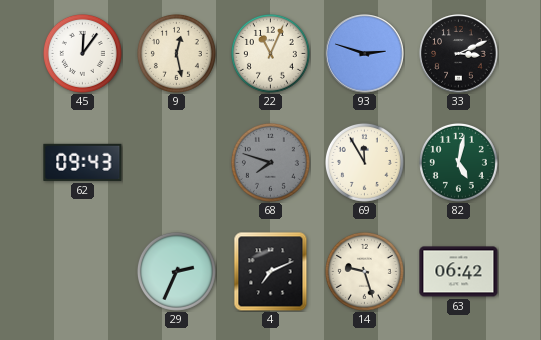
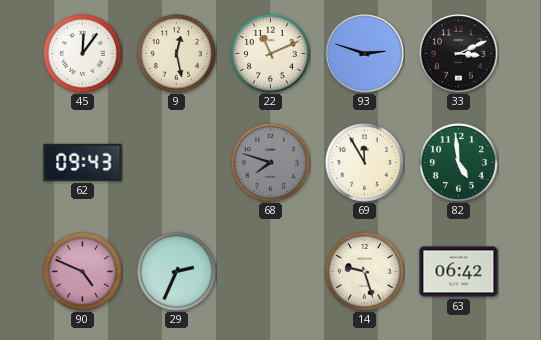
22: 11:04 -> 11:11 (270, 53)
82: 5:02 -> 4:59 (458, 162)
90: none -> 4:49 (82, 271)
4: 7:11 -> none (271, 272)
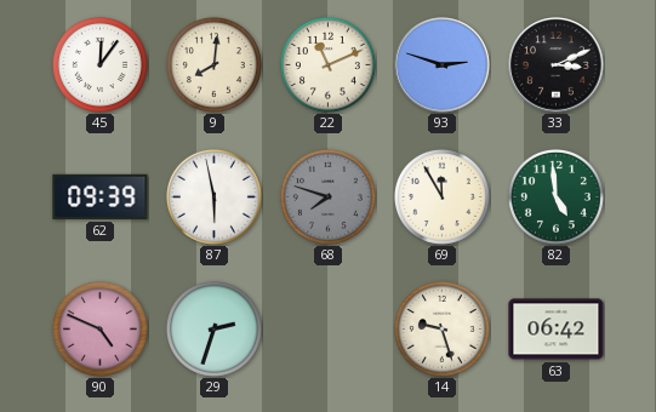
9: 12:28 -> 8:01 (213, 64)
62: 09:43 -> 09:39 (101, 196)
87: none -> 5:58 (213, 196)
29: 2:34 -> 2:33 (213, 328)
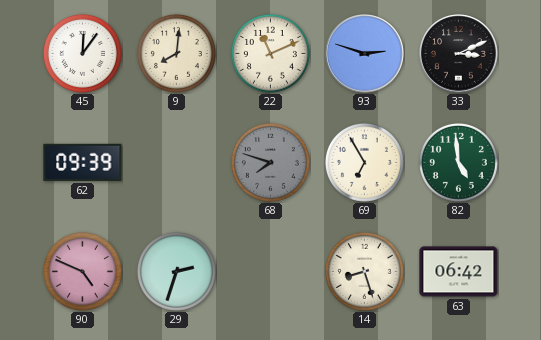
87: 5:58 -> none (213, 196)
69: 11:55 -> 6:55 (364, 162)
14: 9:27 -> 8:27 (364, 271)
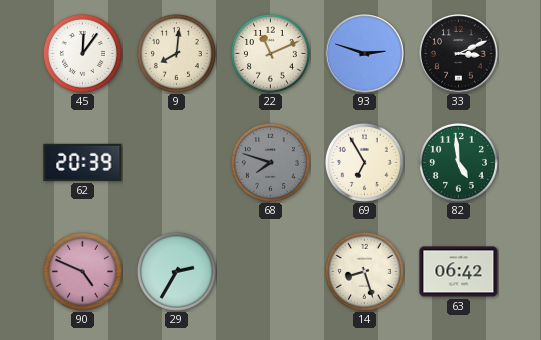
62: 09:39 -> 20:39 (83, 162)
29: 2:33 -> 2:35 (176, 271)
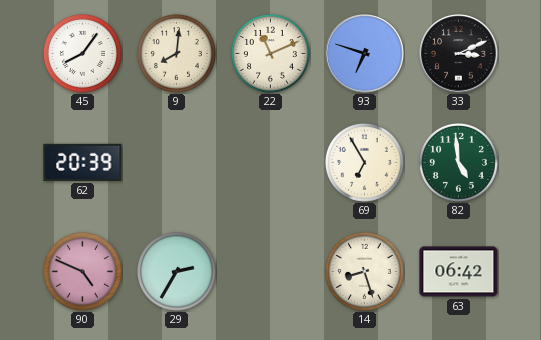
45: 12:06 -> 8:06 (82, 53)
93: 2:48 -> 6:48 (365, 54)
68: 7:48 -> none (270, 162)
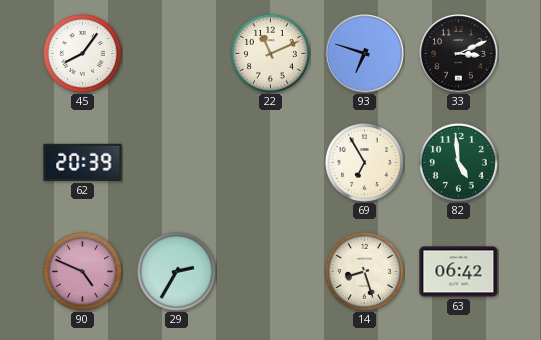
9: 8:01 -> none (176, 53)
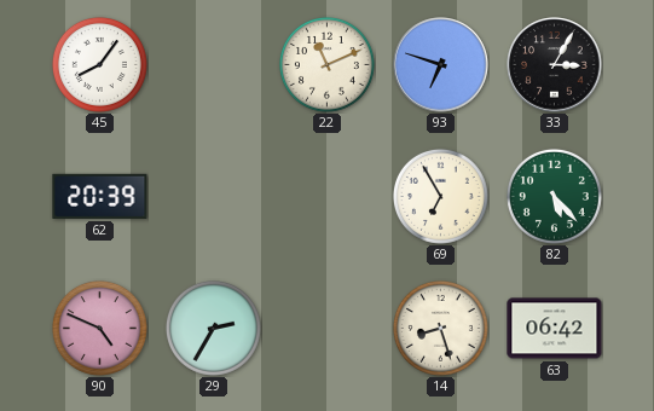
33: 3:11 -> 3:05 (555, 65)
82: 4:59 -> 5:23 (554, 196)
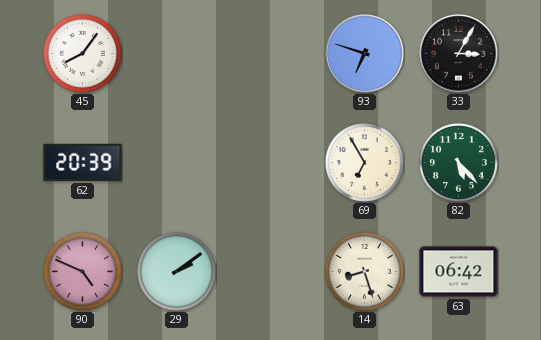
22: 11:11 -> none (326, 64)
29: 2:35 -> 2:09 (176, 271)
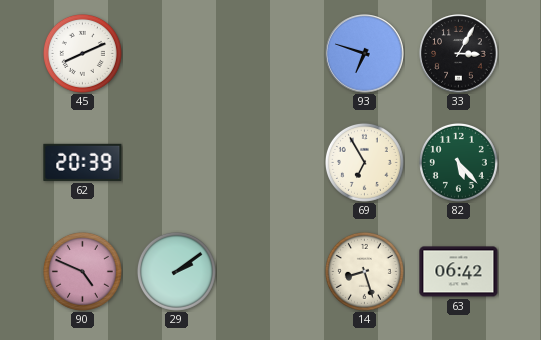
45: 8:06 -> 8:11 (82, 53)
